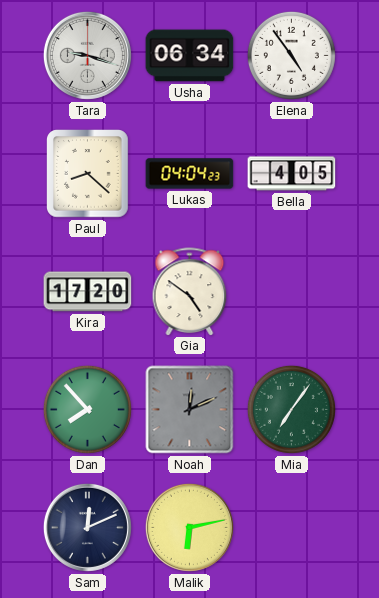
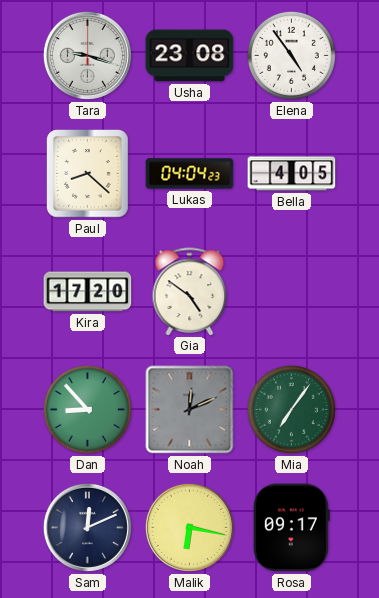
Usha: 06:34 -> 23:08 (190, 56)
Dan: 7:53 -> 8:53 (87, 409)
Malik: 6:13 -> 6:17 (189, 527)
Rosa: none -> 09:17 (291, 528)
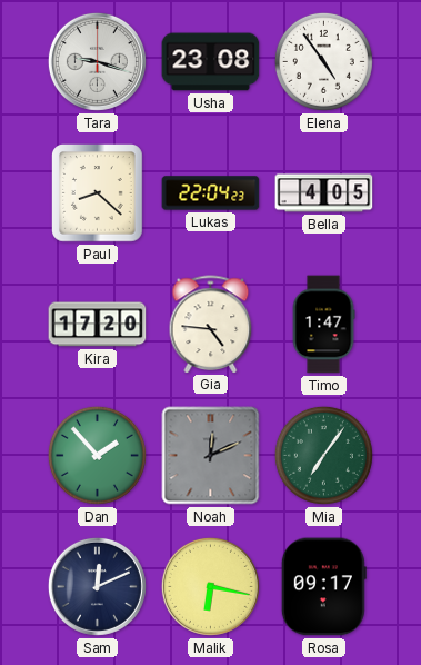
Lukas: 04:04 -> 22:04 (211, 193)
Gia: 4:51 -> 4:46 (211, 324)
Timo: none -> 1:47 (323, 325)
Dan: 8:53 -> 1:53 (97, 455)
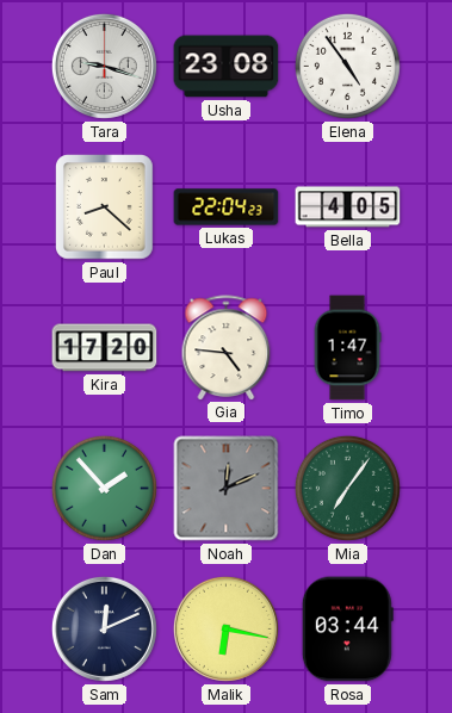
Rosa: 09:17 -> 03:44 (347, 630)
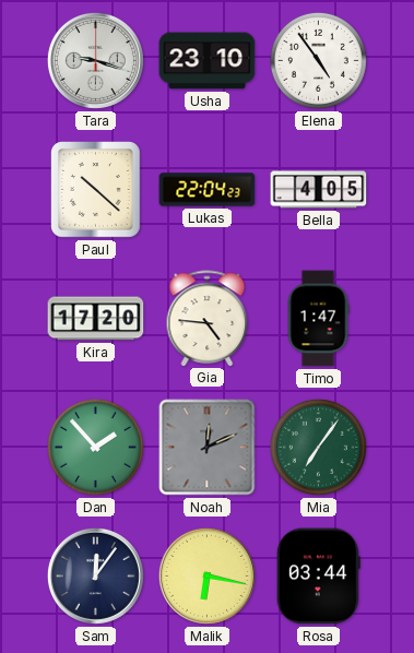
Usha: 23:08 -> 23:10 (208, 61)
Paul: 8:22 -> 10:22 (96, 190)
Sam: 12:11 -> 12:06 (95, 575)
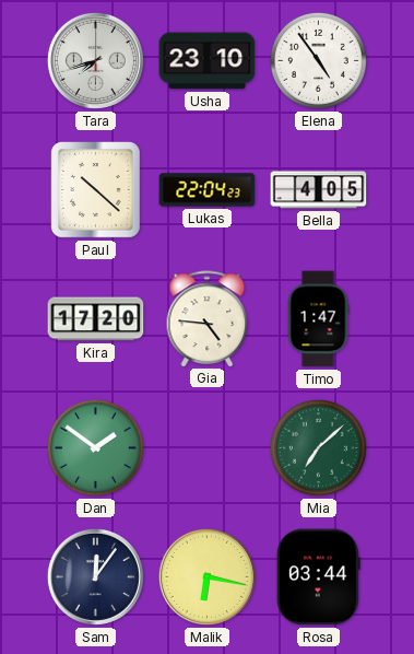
Tara: 9:18 -> 7:42 (95, 60)
Dan: 1:53 -> 1:51 (95, 447)
Noah: 12:11 -> none (208, 448)
Mia: 7:06 -> 7:08 (318, 447)
